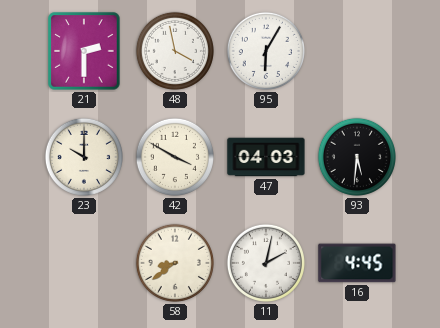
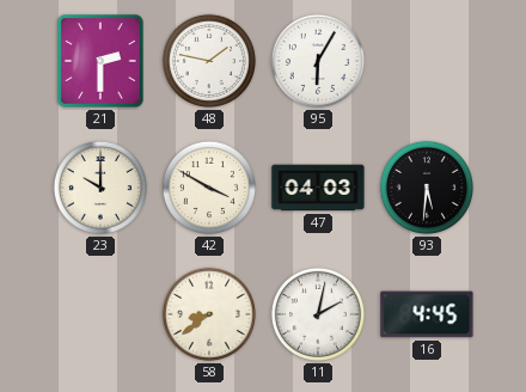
48: 3:58 -> 1:47 (209, 61)
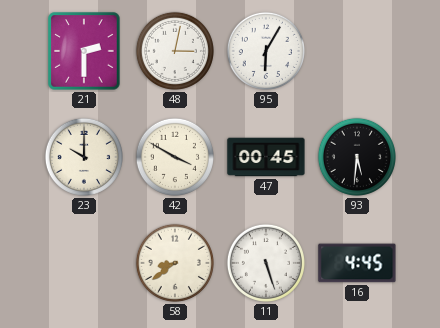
48: 1:47 -> 3:02 (175, 51)
47: 04:03 -> 00:45 (266, 157)
11: 2:02 -> 5:27 (266, 263)
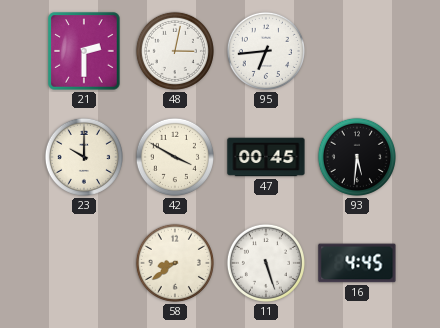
95: 6:05 -> 6:44 (266, 51)
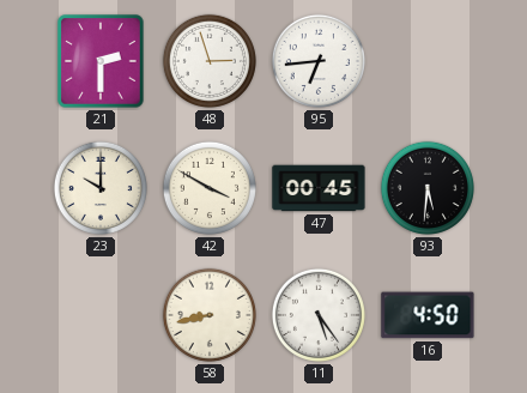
48: 3:02 -> 2:57 (210, 61)
58: 8:39 -> 8:43 (210, 315)
11: 5:27 -> 5:24 (319, 315)
16: 4:45 -> 4:50 (428, 315)
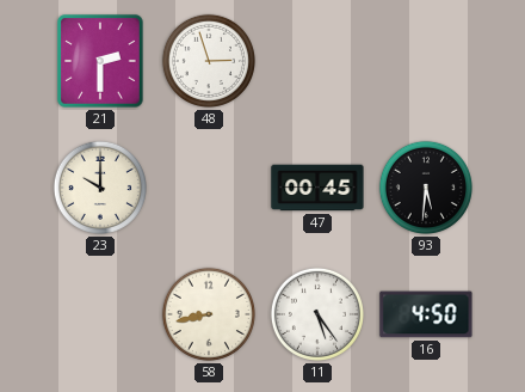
95: 6:44 -> none (319, 61)
42: 3:50 -> none (210, 188)
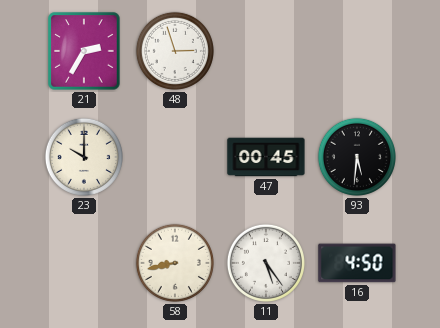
21: 2:30 -> 2:35 (84, 51)
